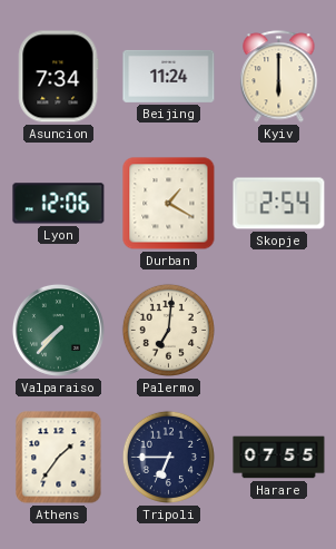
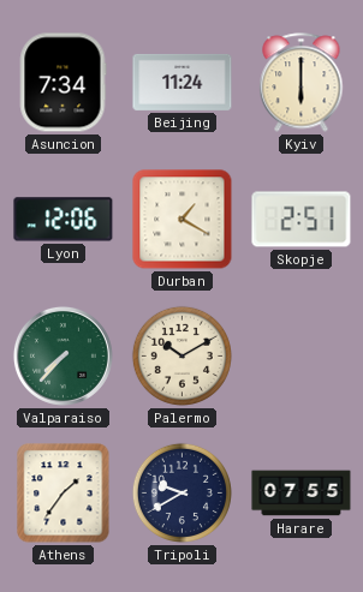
Skopje: 2:54 -> 2:51 (302, 220)
Palermo: 7:01 -> 10:10 (181, 355)
Tripoli: 6:45 -> 9:40 (181, 492)
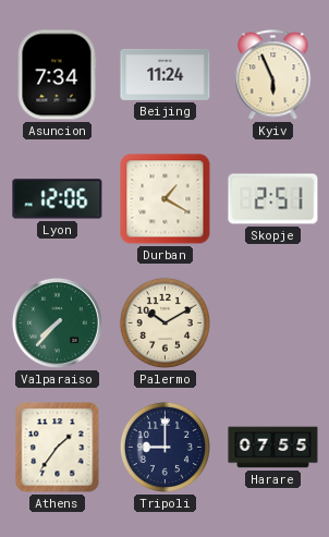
Kyiv: 6:00 -> 5:56 (273, 75)
Tripoli: 9:40 -> 9:00 (164, 447)
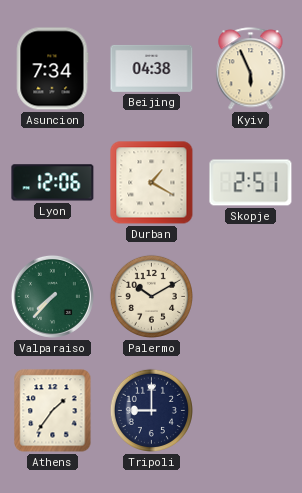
Beijing: 11:24 -> 04:38 (152, 68)
Harare: 07:55 -> none (273, 448)
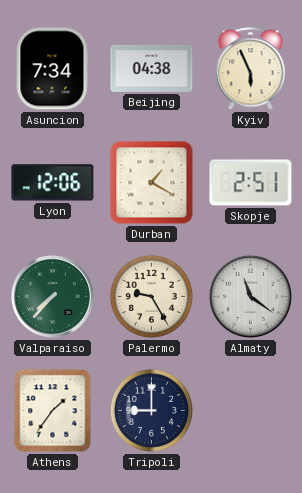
Palermo: 10:10 -> 9:25 (151, 296)
Almaty: none -> 11:21 (250, 296)
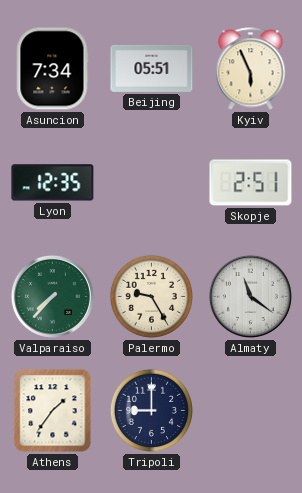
Beijing: 04:38 -> 05:51 (152, 68)
Lyon: 12:06 -> 12:35 (53, 183)
Durban: 1:20 -> none (152, 183)
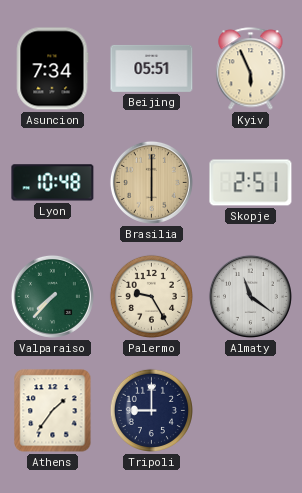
Lyon: 12:35 -> 10:48 (53, 183)
Brasilia: none -> 6:00 (151, 182)
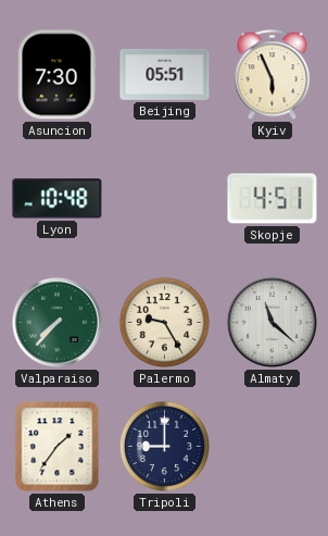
Asuncion: 7:34 -> 7:30 (56, 75)
Brasilia: 6:00 -> none (151, 182)
Skopje: 2:51 -> 4:51 (273, 199)
Almaty: 11:21 -> 11:22 (272, 322)
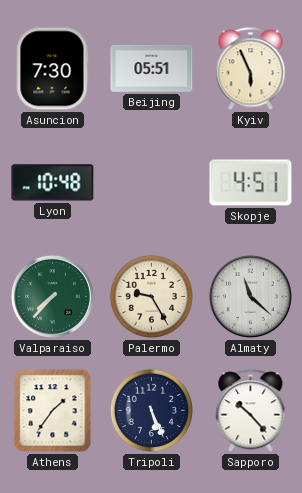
Tripoli: 9:00 -> 5:26 (151, 410)
Sapporo: none -> 10:23 (251, 411)
